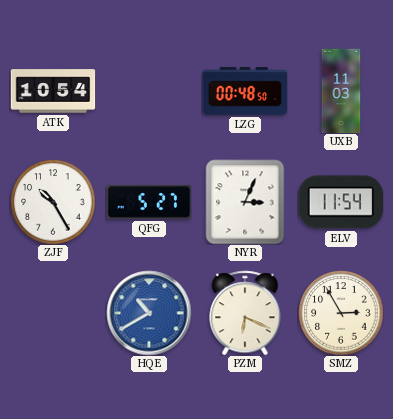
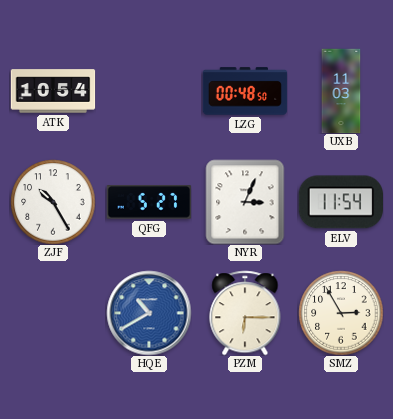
PZM: 6:19 -> 6:15 (245, 313)
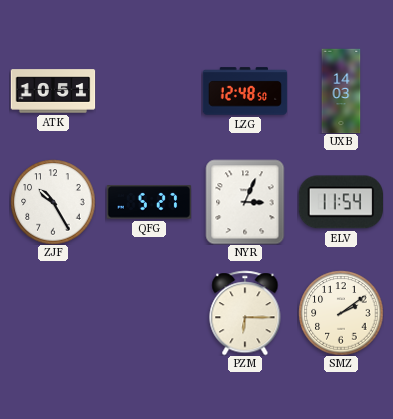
ATK: 10:54 -> 10:51 (53, 91)
LZG: 00:48 -> 12:48 (245, 91)
UXB: 11:03 -> 14:03 (341, 91)
HQE: 10:40 -> none (149, 313)
SMZ: 2:55 -> 2:09 (341, 313)
